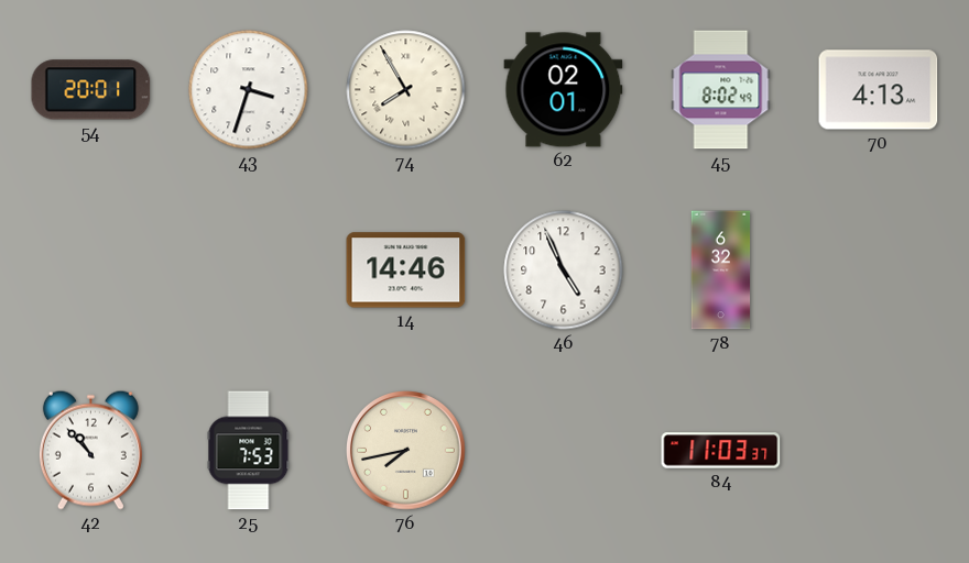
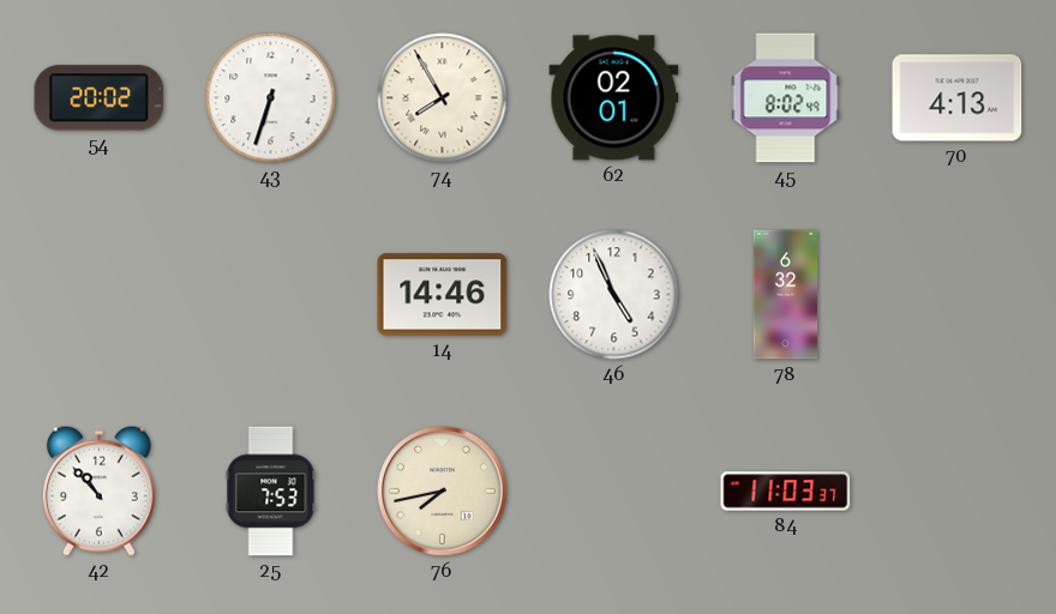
54: 20:01 -> 20:02 (100, 98)
43: 3:33 -> 6:33 (271, 98)
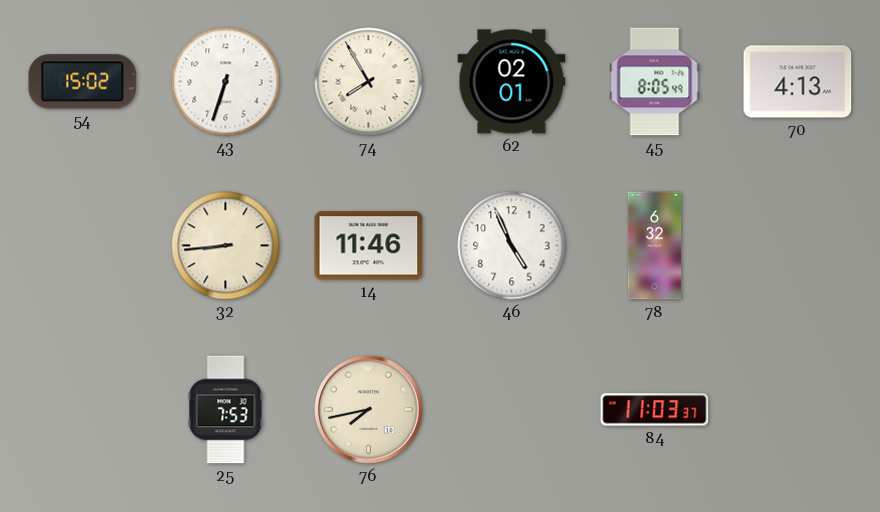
54: 20:02 -> 15:02 (83, 82)
45: 8:02 -> 8:05 (655, 82)
32: none -> 8:44 (226, 246)
14: 14:46 -> 11:46 (369, 246)
42: 10:53 -> none (98, 490)
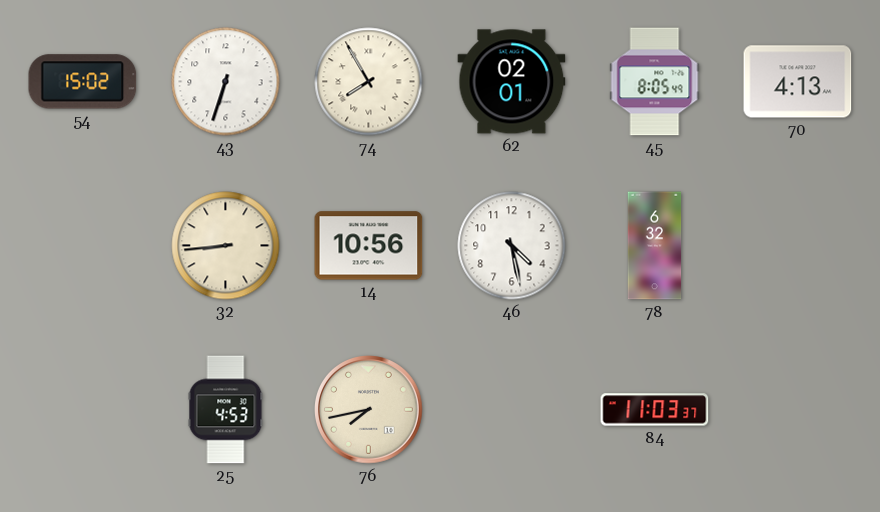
14: 11:46 -> 10:56 (369, 246)
46: 4:56 -> 4:28 (512, 246)
25: 7:53 -> 4:53 (226, 410)
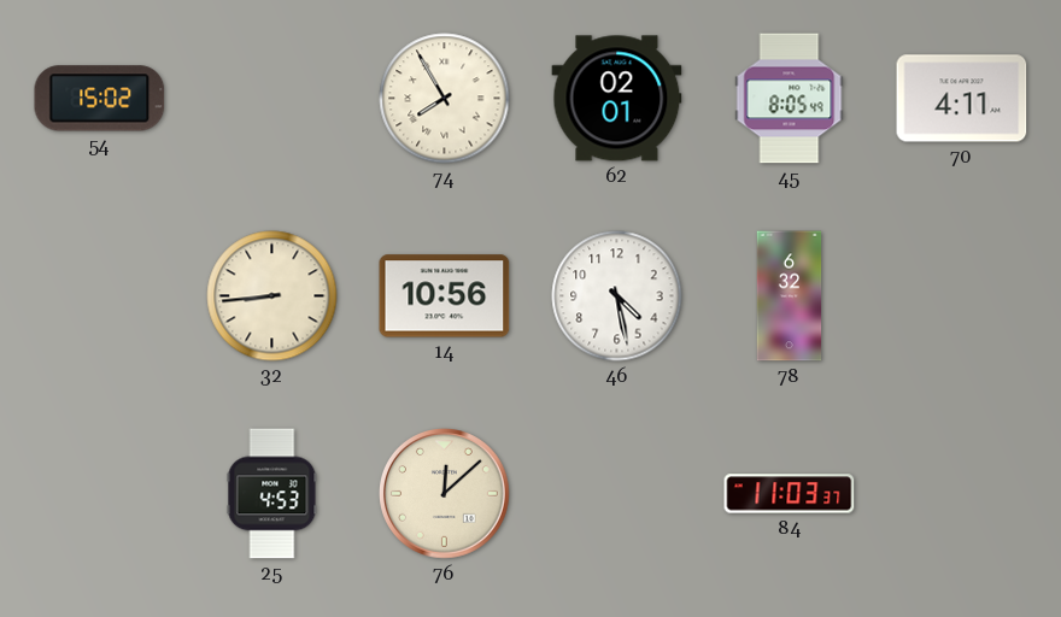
43: 6:33 -> none (226, 82)
70: 4:13 -> 4:11 (962, 99)
76: 7:43 -> 12:08 (445, 494)
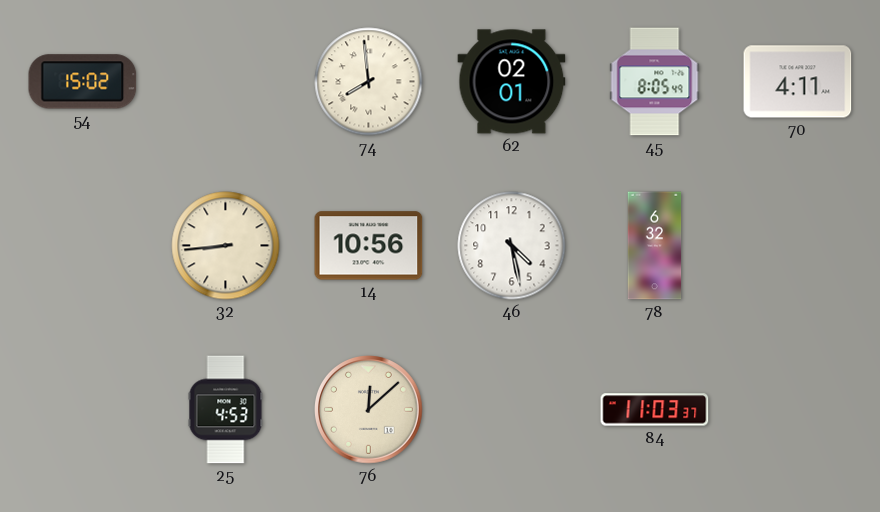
74: 7:55 -> 7:59 (369, 82)
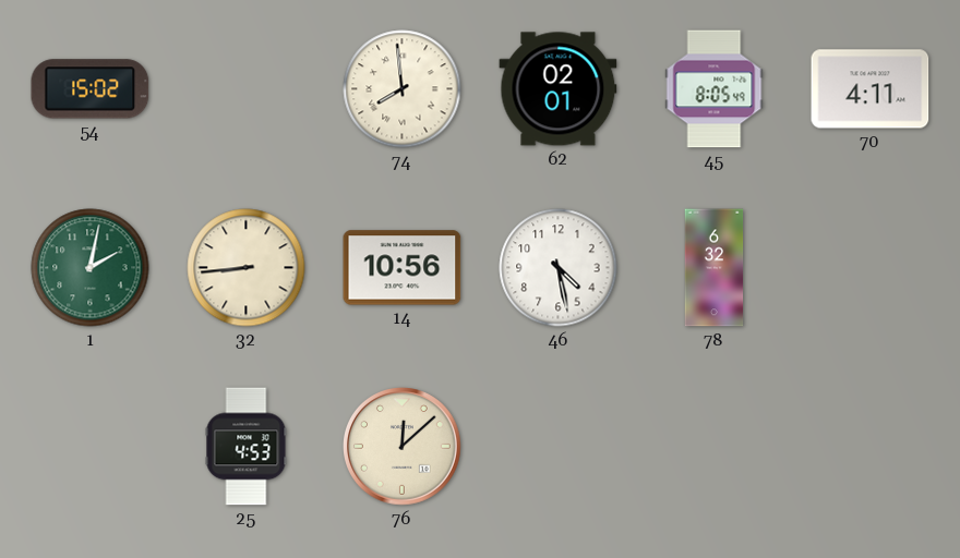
1: none -> 2:02 (91, 268)
84: 11:03 -> none (655, 410)
